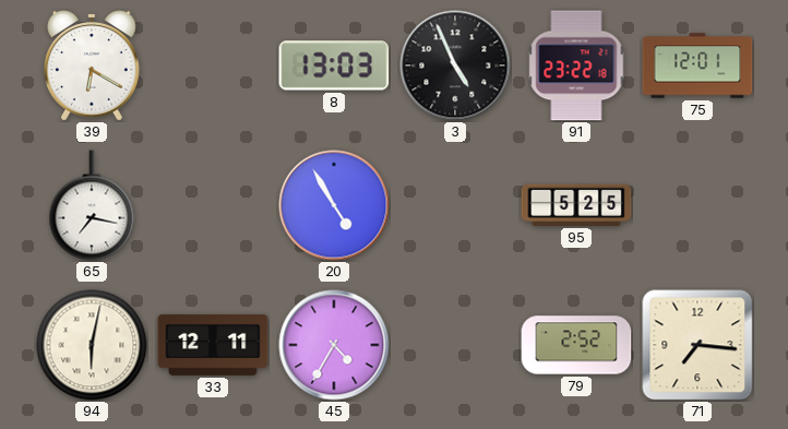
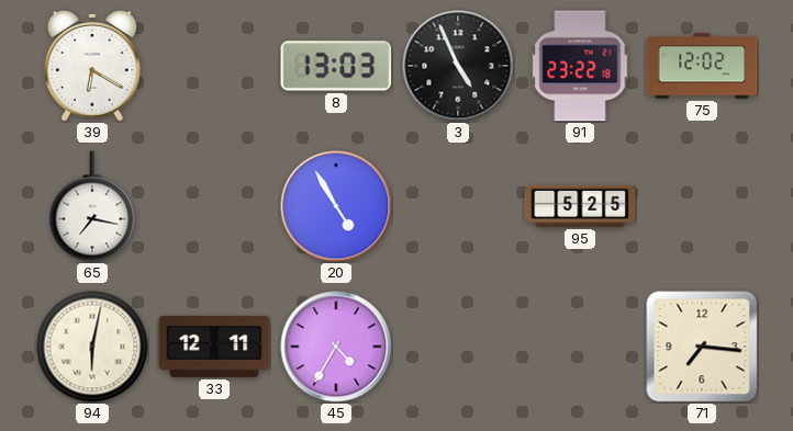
75: 12:01 -> 12:02 (702, 66)
79: 2:52 -> none (576, 345)
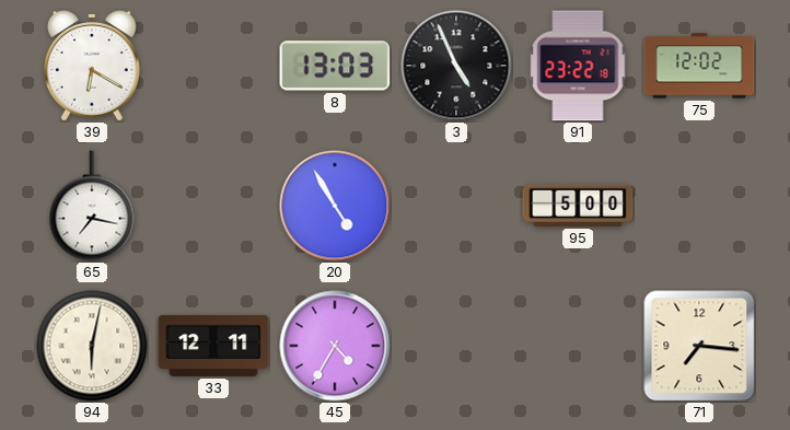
95: 5:25 -> 5:00 (578, 206)
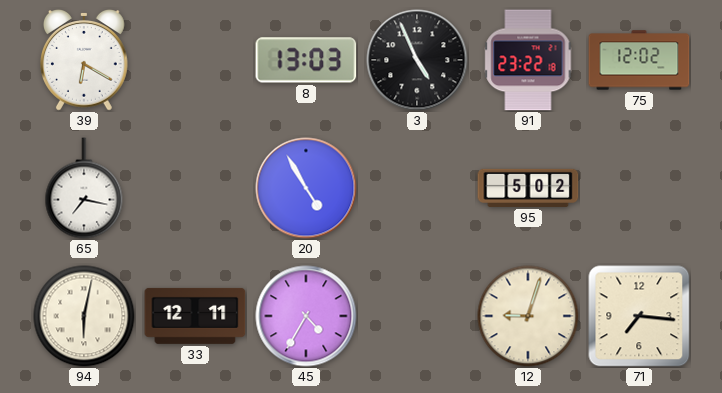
95: 5:00 -> 5:02 (528, 188)
12: none -> 9:03 (528, 316)
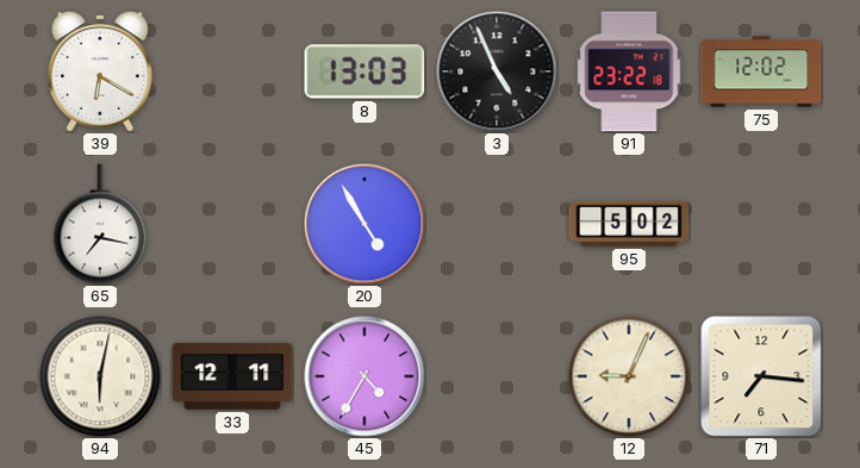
12: 9:03 -> 9:04 (629, 376)
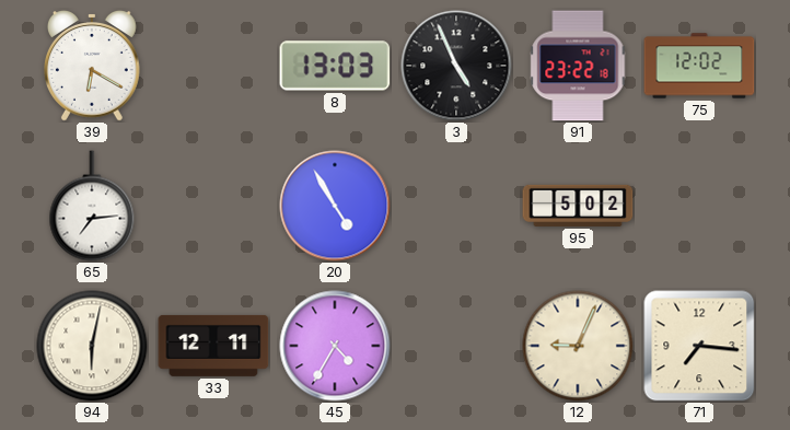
65: 7:17 -> 7:14 (92, 206)
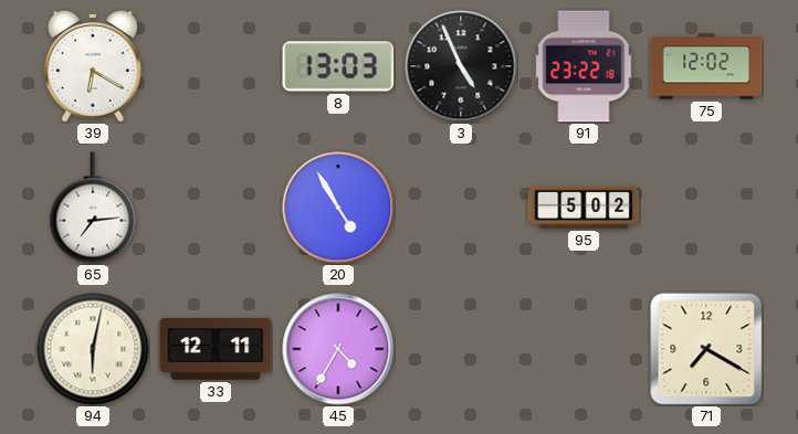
12: 9:04 -> none (578, 346)
71: 7:16 -> 7:20 (706, 349)
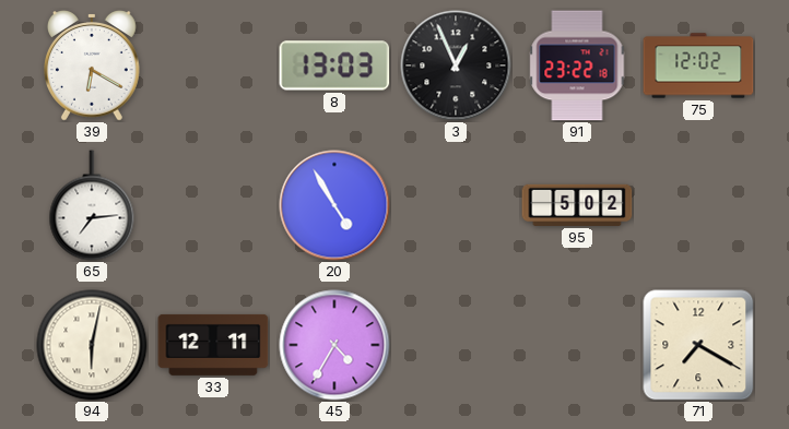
3: 4:56 -> 12:56 (456, 65)
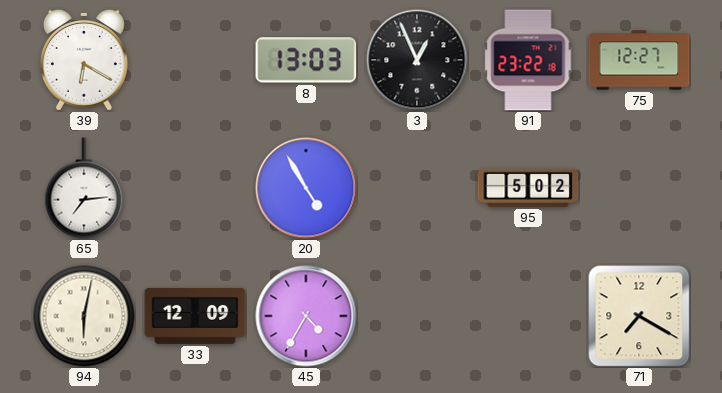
75: 12:02 -> 12:27 (639, 60)
33: 12:11 -> 12:09 (195, 316)
